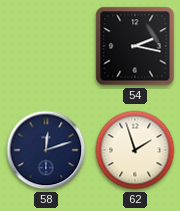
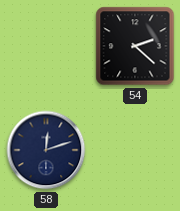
54: 2:17 -> 2:22 (135, 46)
62: 1:57 -> none (135, 150)
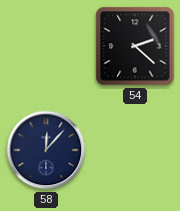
58: 12:12 -> 12:07 (46, 150)
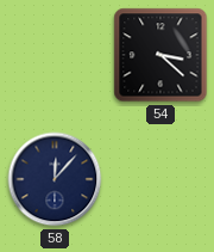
54: 2:22 -> 3:22 (160, 55)
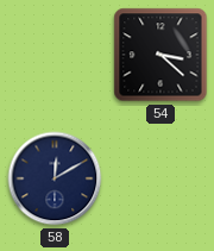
58: 12:07 -> 12:10 (55, 178)
